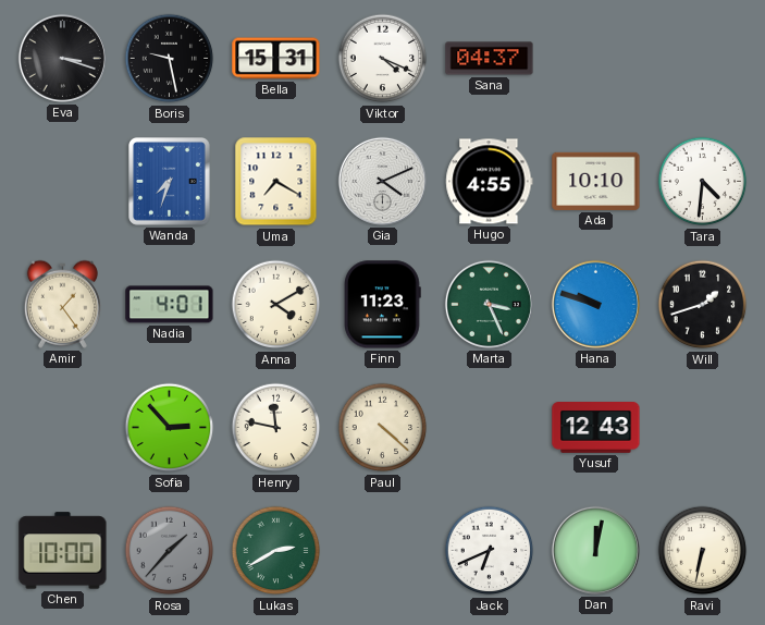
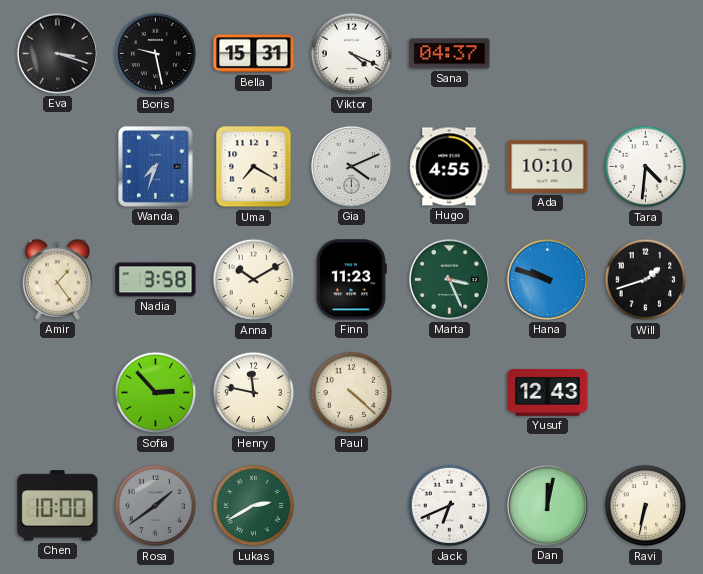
Nadia: 4:01 -> 3:58 (156, 280)
Anna: 4:10 -> 10:10 (254, 280)
Rosa: 1:37 -> 1:39 (156, 506)
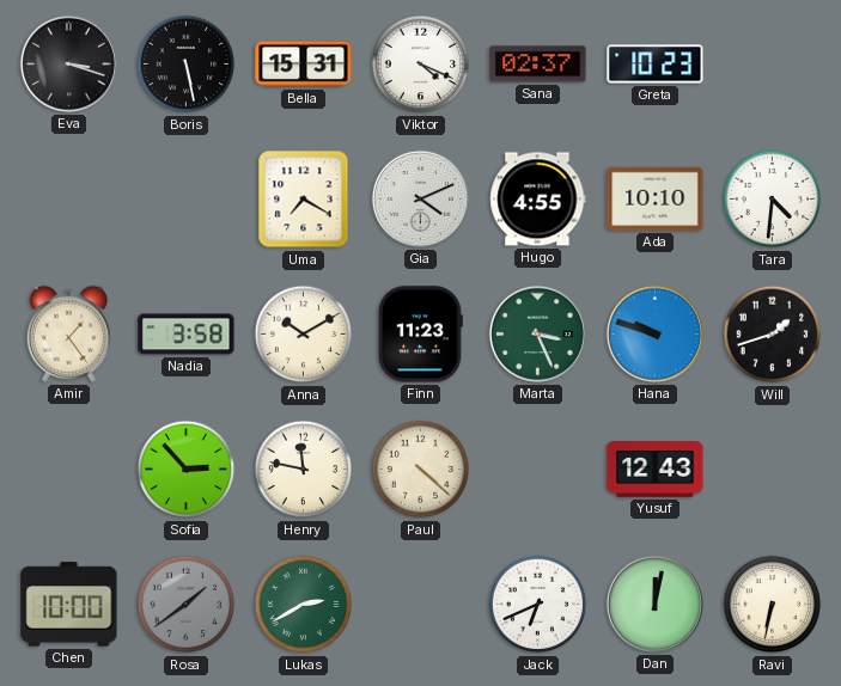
Boris: 9:28 -> 5:28 (187, 65)
Sana: 04:37 -> 02:37 (538, 65)
Greta: none -> 10:23 (656, 65)
Wanda: 7:33 -> none (156, 167)
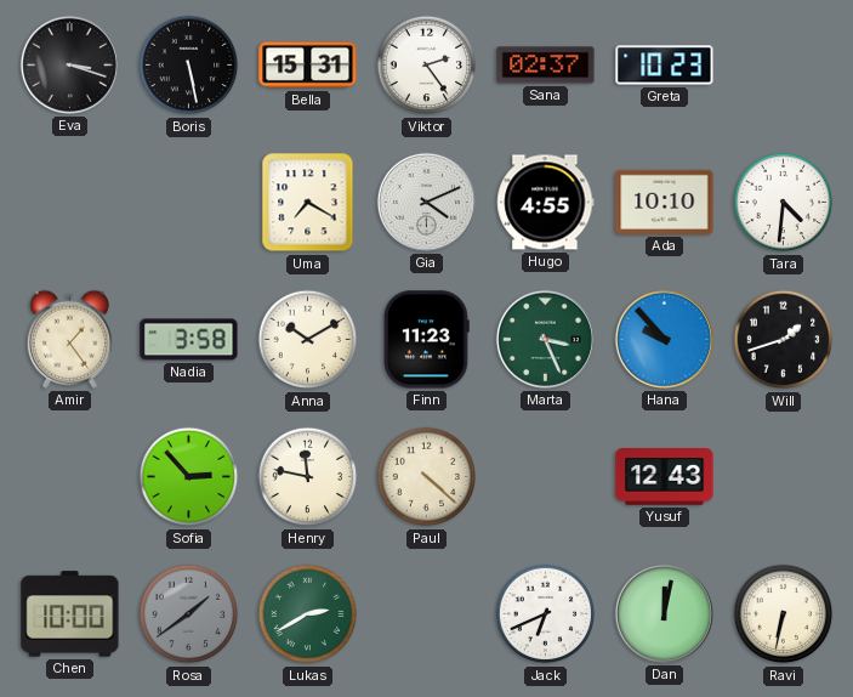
Viktor: 4:19 -> 2:24 (427, 66)
Hana: 9:48 -> 9:53 (664, 339)
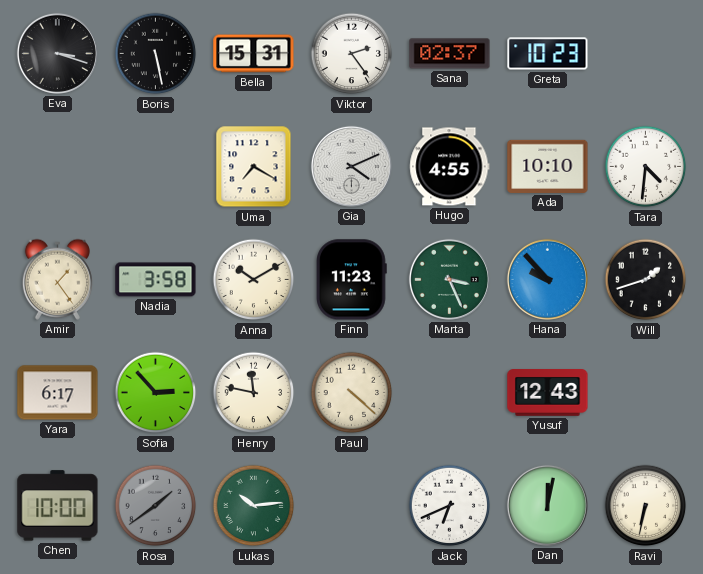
Yara: none -> 6:17 (58, 393)
Lukas: 2:40 -> 10:14 (254, 506)
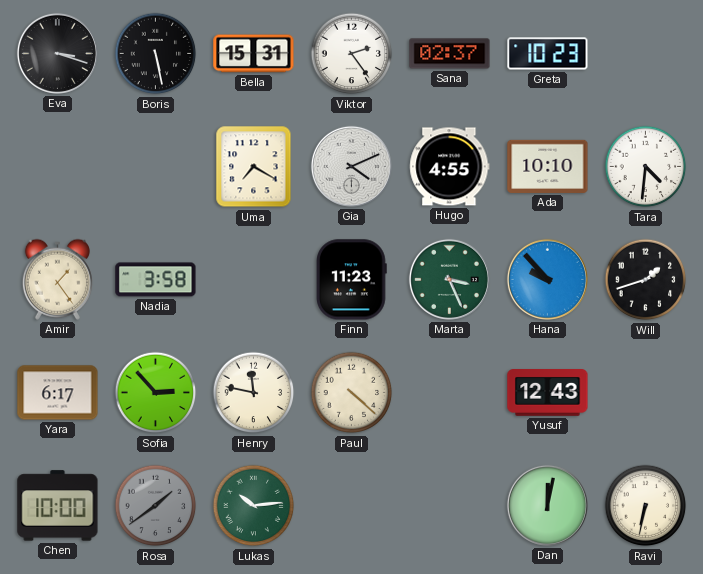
Anna: 10:10 -> none (254, 280)
Jack: 6:41 -> none (450, 506)
